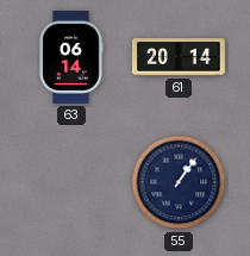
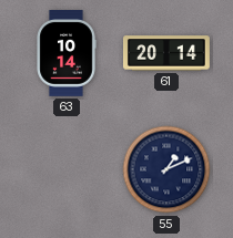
63: 06:14 -> 10:14 (67, 54)
55: 1:06 -> 1:11 (166, 169)
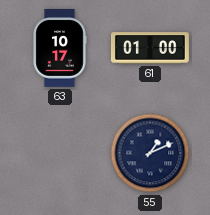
63: 10:14 -> 10:17 (60, 49)
61: 20:14 -> 01:00 (151, 48)
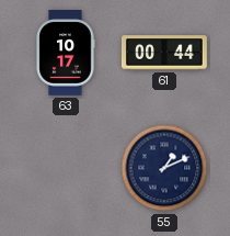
61: 01:00 -> 00:44 (165, 53)
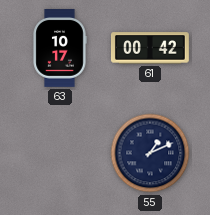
61: 00:44 -> 00:42 (151, 48)
